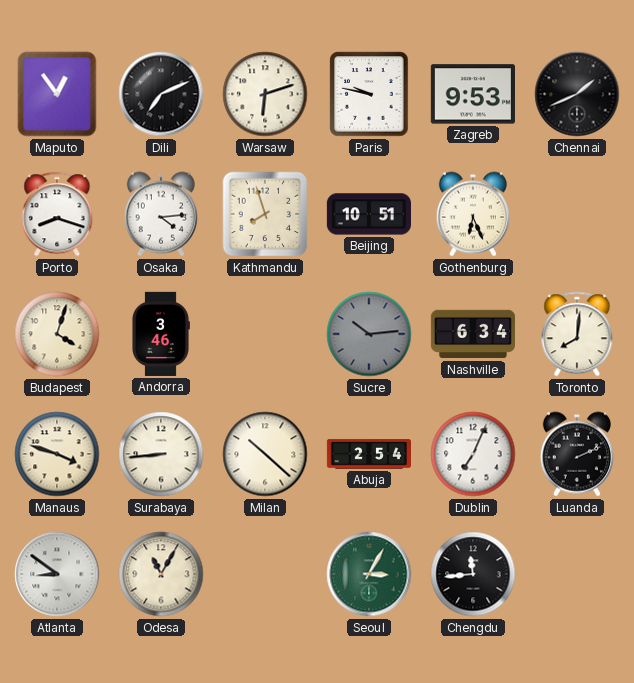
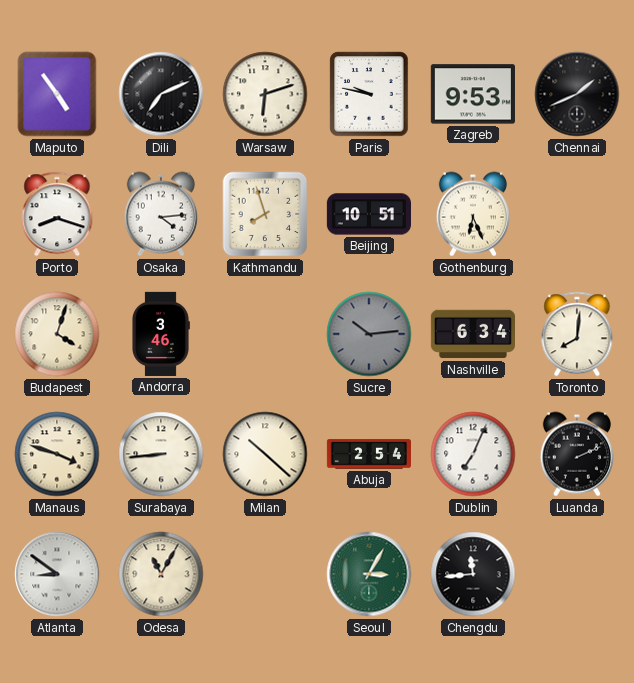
Maputo: 12:54 -> 4:54 (57, 94)
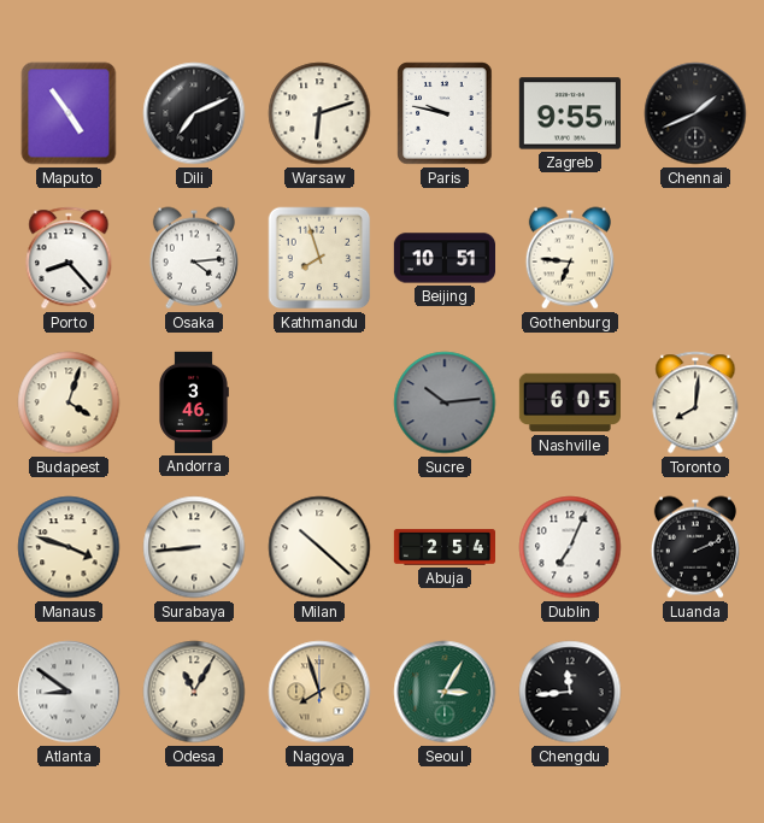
Zagreb: 9:53 -> 9:55 (570, 113)
Porto: 8:18 -> 8:23 (69, 258)
Gothenburg: 6:26 -> 6:46 (570, 258)
Nashville: 6:34 -> 6:05 (569, 402)
Nagoya: none -> 7:57 (319, 692)
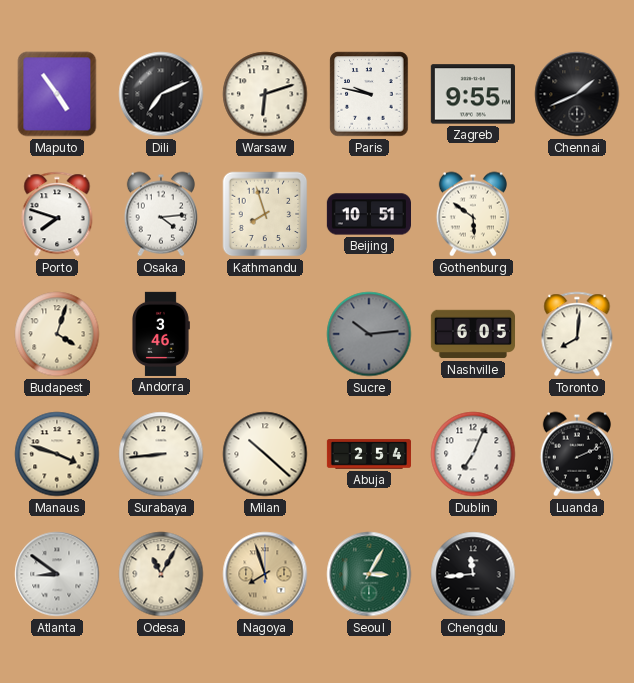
Porto: 8:23 -> 7:48 (57, 214)
Gothenburg: 6:46 -> 5:51 (473, 214)
